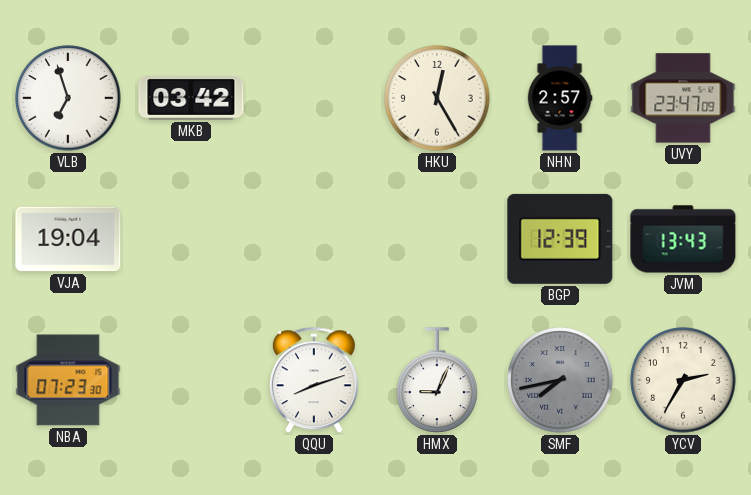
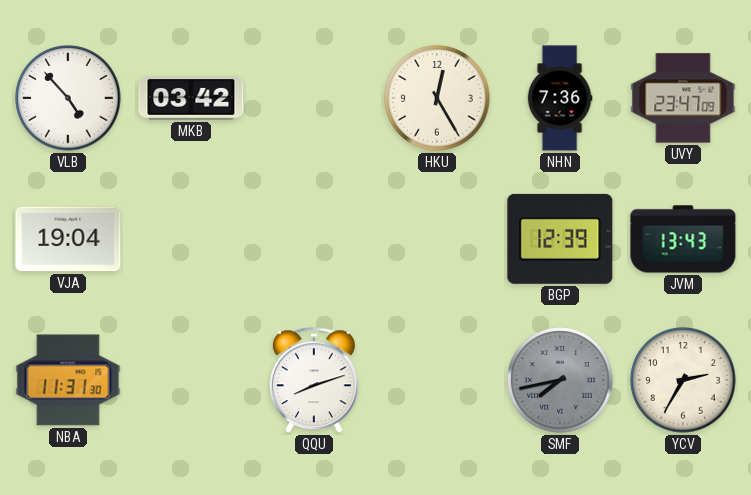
VLB: 6:57 -> 4:53 (68, 98)
NHN: 2:57 -> 7:36 (560, 98)
NBA: 07:23 -> 11:31 (68, 380)
HMX: 9:04 -> none (437, 380)
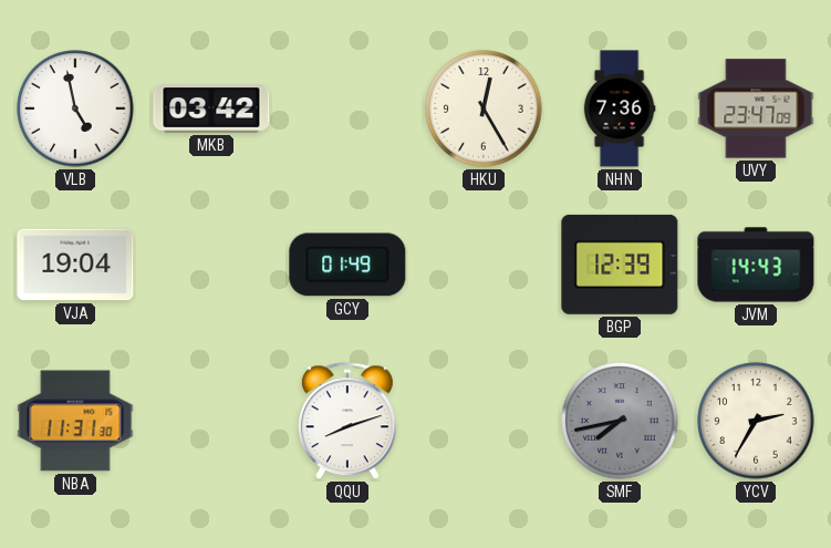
VLB: 4:53 -> 4:58 (75, 108)
GCY: none -> 01:49 (347, 265)
JVM: 13:43 -> 14:43 (756, 265)
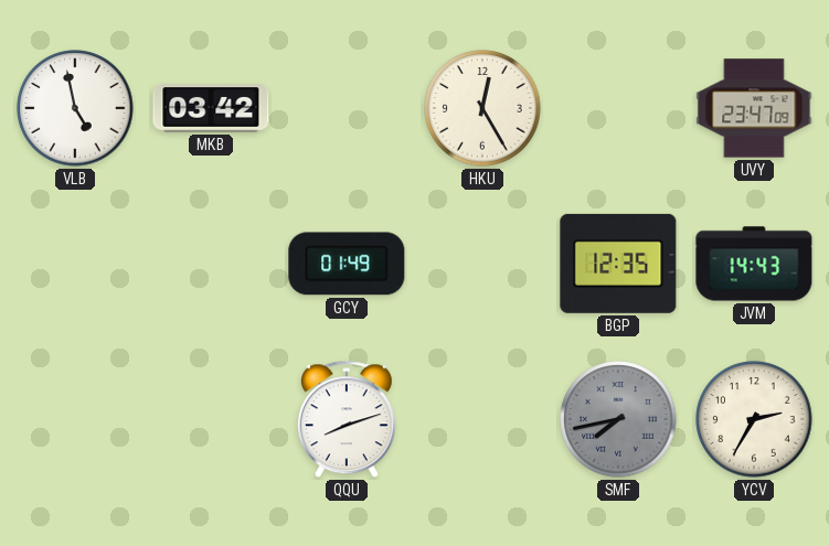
NHN: 7:36 -> none (620, 108)
VJA: 19:04 -> none (75, 265)
BGP: 12:39 -> 12:35 (618, 264)
NBA: 11:31 -> none (75, 421)
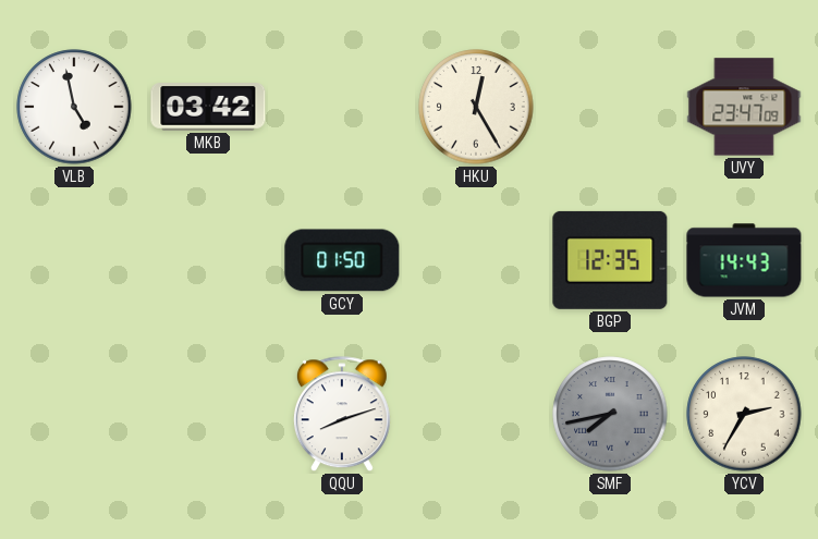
GCY: 01:49 -> 01:50 (342, 260)
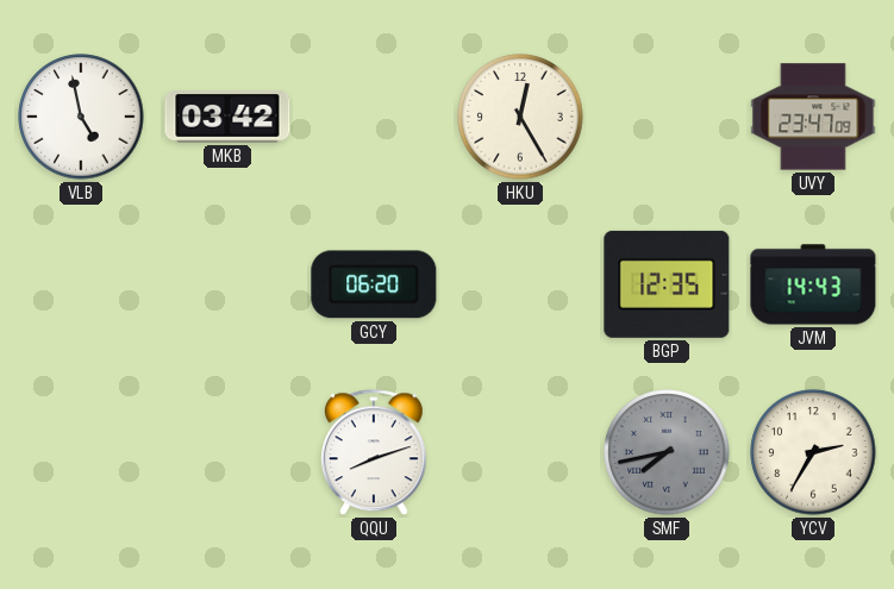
GCY: 01:50 -> 06:20 (374, 284)
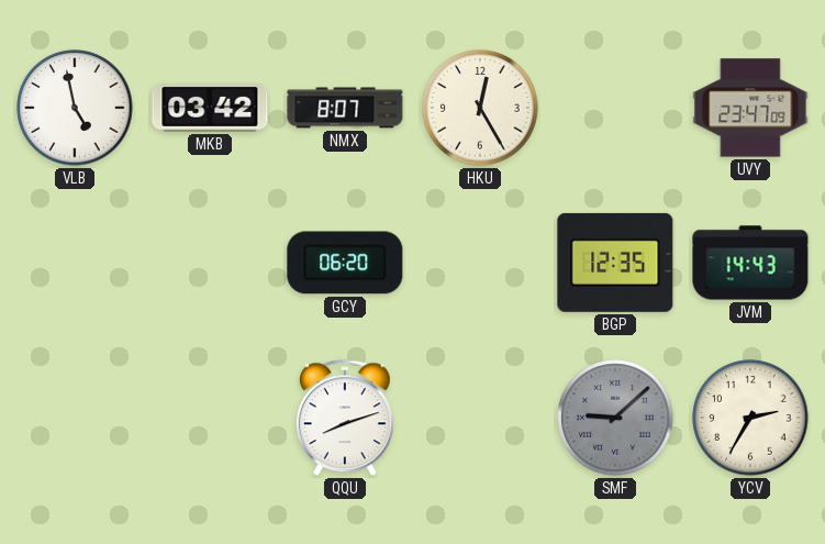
NMX: none -> 8:07 (345, 108)
SMF: 7:43 -> 9:08 (615, 418)
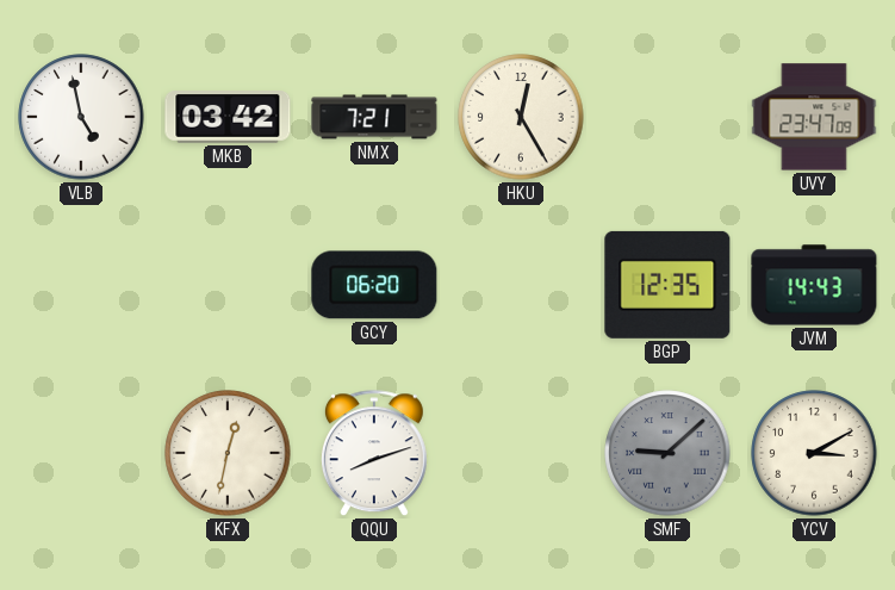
NMX: 8:07 -> 7:21 (374, 117)
KFX: none -> 12:32 (228, 453)
YCV: 2:35 -> 3:10 (814, 453)
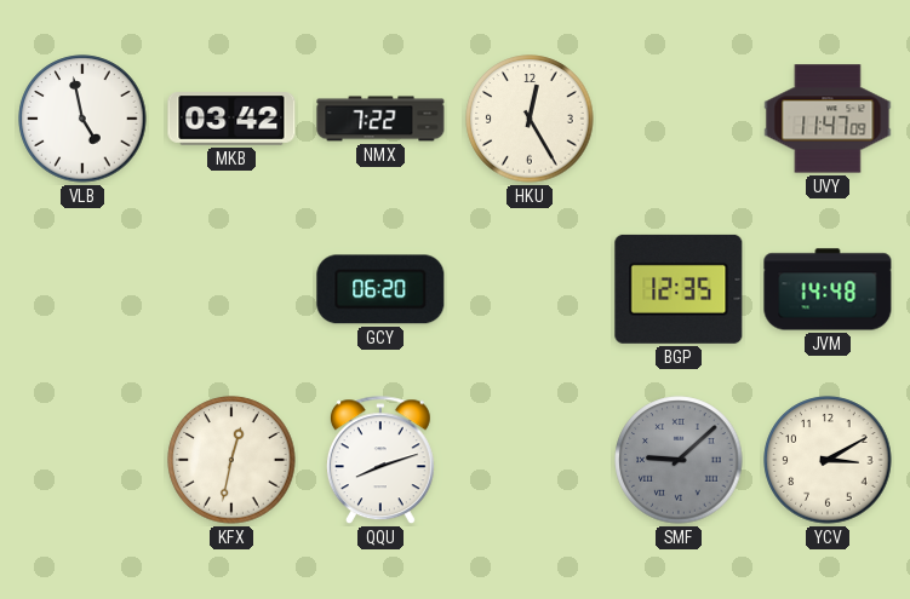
NMX: 7:21 -> 7:22 (380, 119)
UVY: 23:47 -> 11:47 (828, 119)
JVM: 14:43 -> 14:48 (828, 289)
